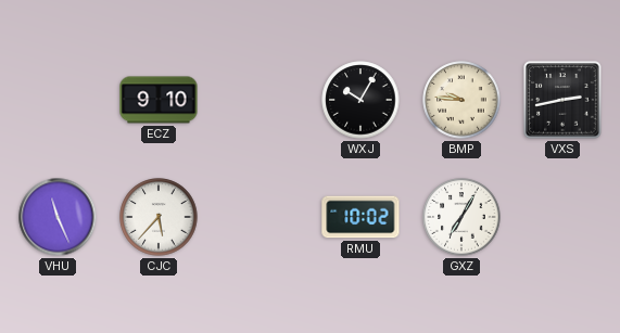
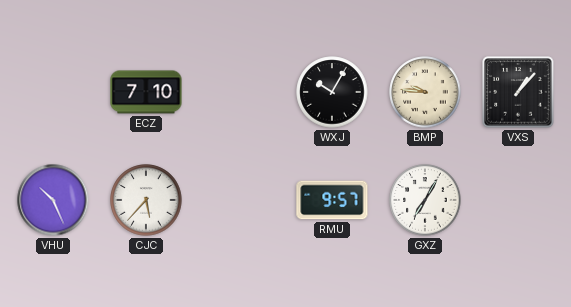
ECZ: 9:10 -> 7:10 (146, 92)
VXS: 2:43 -> 1:07 (518, 92)
VHU: 11:26 -> 10:26 (53, 200)
RMU: 10:02 -> 9:57 (332, 200)
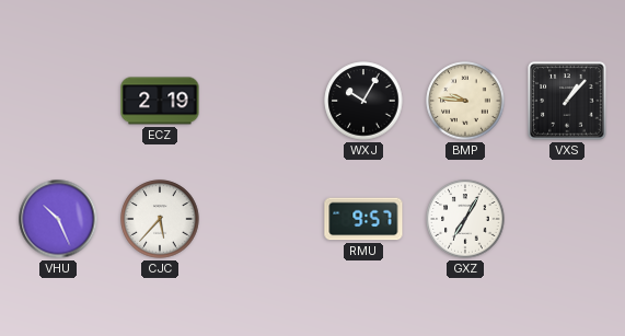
ECZ: 7:10 -> 2:19 (160, 101)
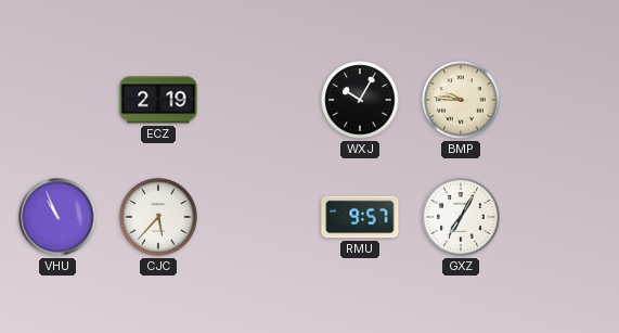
VXS: 1:07 -> none (567, 101)
VHU: 10:26 -> 10:56 (57, 217)
